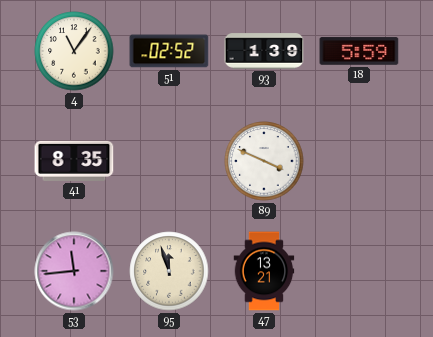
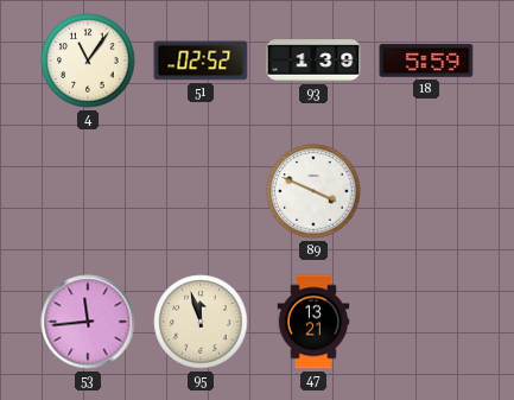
41: 8:35 -> none (74, 161)
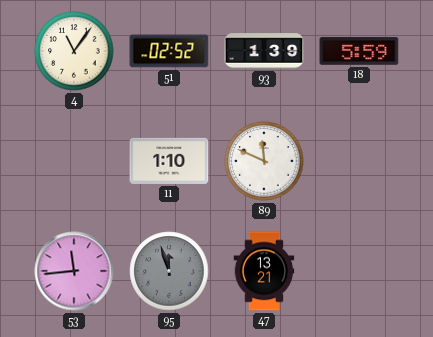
11: none -> 1:10 (169, 161)
89: 3:49 -> 11:49 (264, 161)
95 dial: cream -> grey (169, 271)
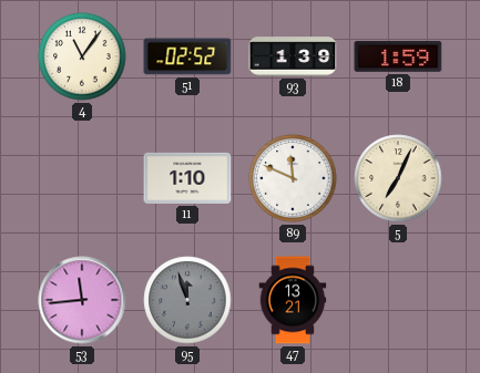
18: 5:59 -> 1:59 (398, 56)
5: none -> 7:04 (398, 178)
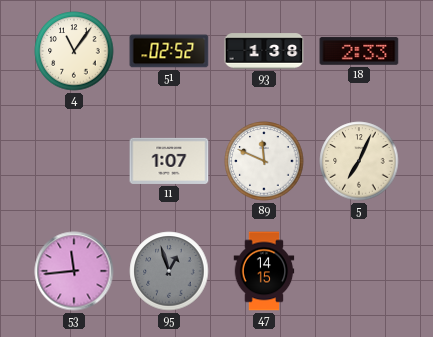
93: 1:39 -> 1:38 (264, 51)
18: 1:59 -> 2:33 (359, 51)
11: 1:10 -> 1:07 (169, 161)
95: 11:57 -> 12:57 (169, 271)
47: 13:21 -> 14:15 (264, 271)
